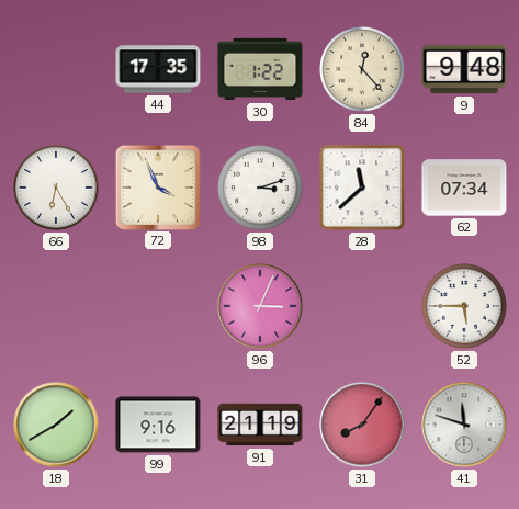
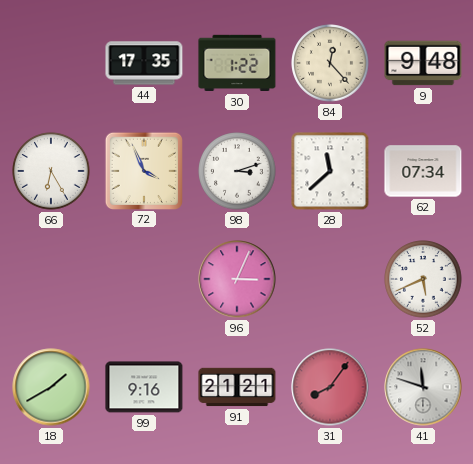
52: 5:45 -> 5:41 (423, 279)
91: 21:19 -> 21:21 (237, 387)
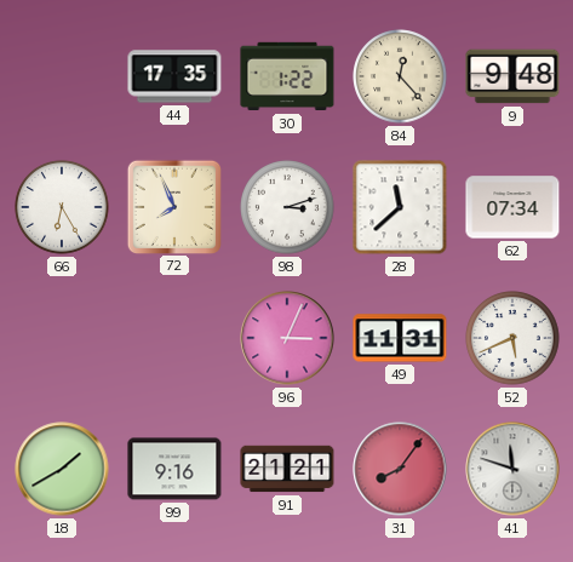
72: 3:56 -> 7:56 (173, 206)
49: none -> 11:31 (400, 338)
